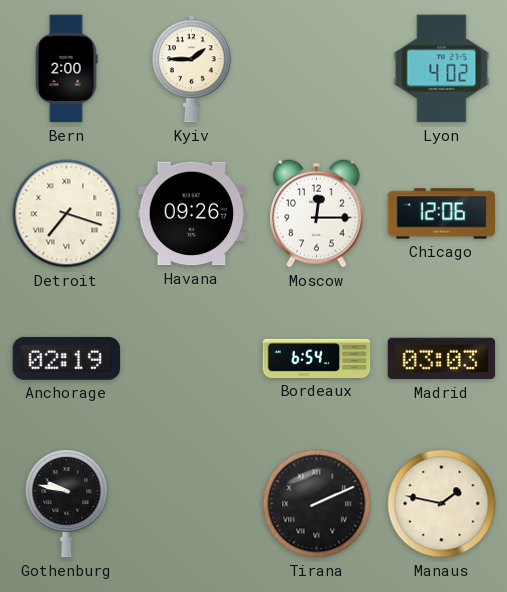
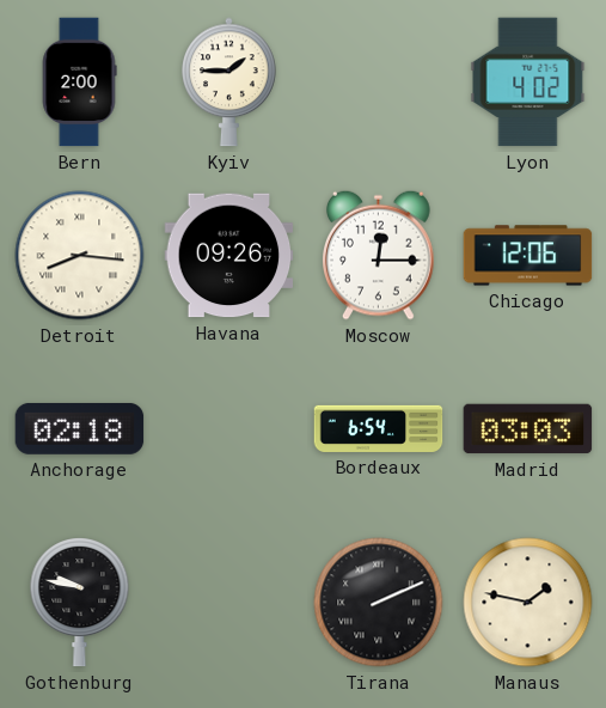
Detroit: 7:18 -> 8:16 (80, 256)
Anchorage: 02:19 -> 02:18 (80, 428)
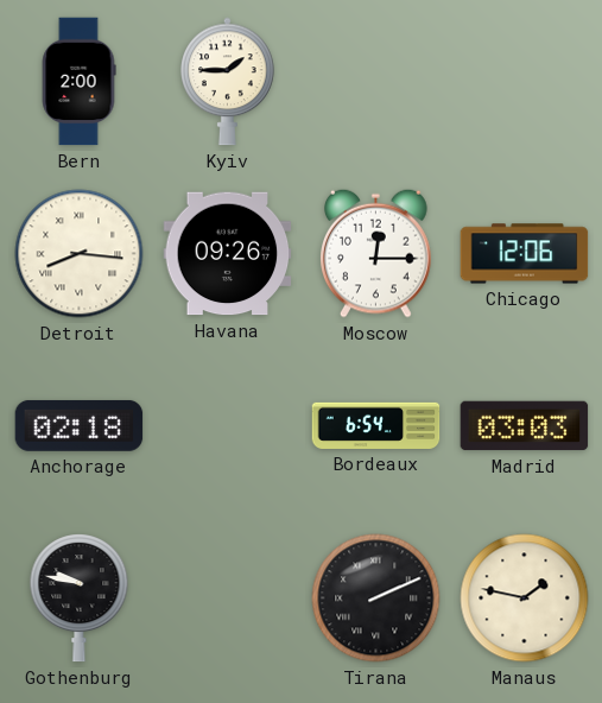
Lyon: 4:02 -> none (528, 83)
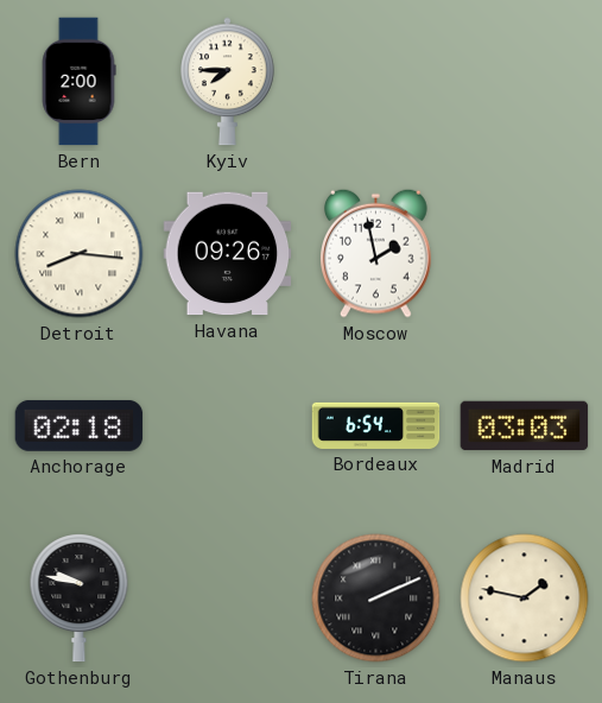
Kyiv: 1:45 -> 7:45 (228, 82)
Moscow: 12:15 -> 1:58 (376, 253)
Chicago: 12:06 -> none (525, 254)
